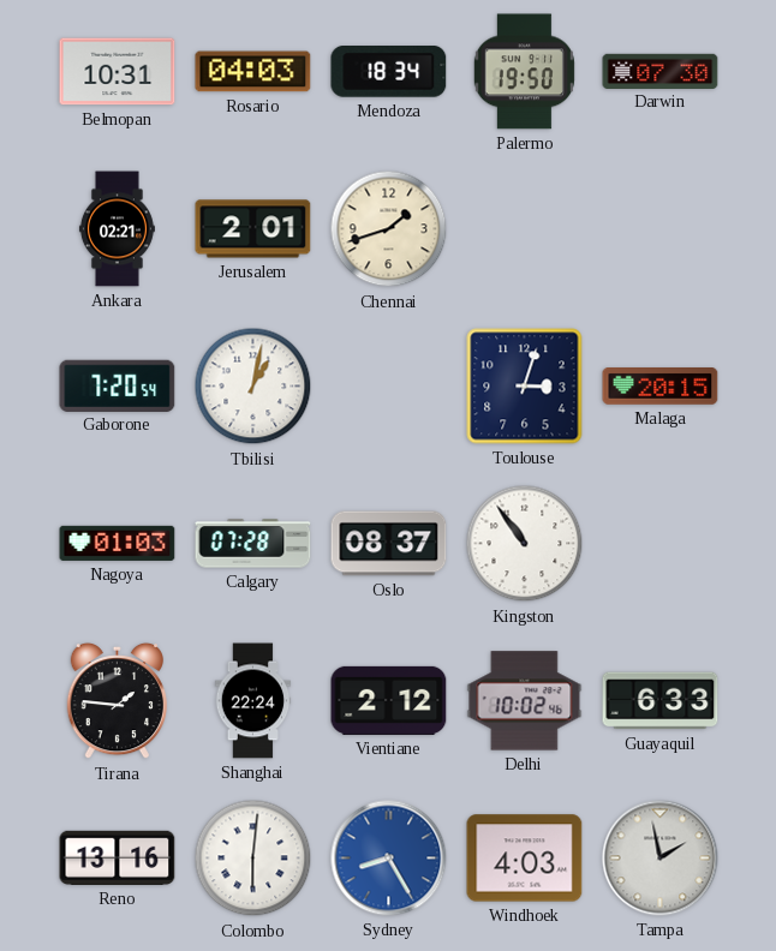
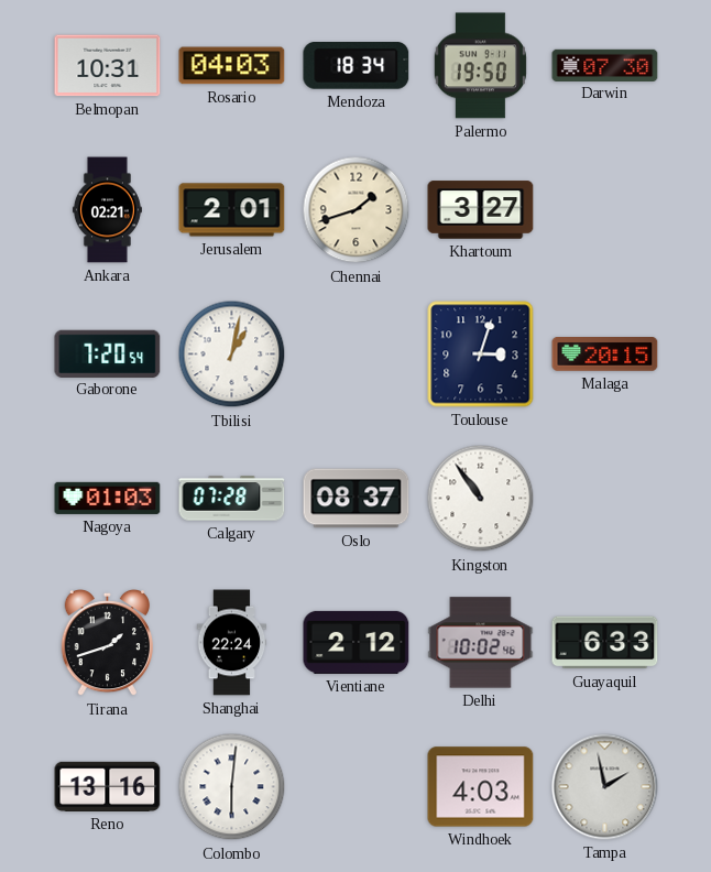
Khartoum: none -> 3:27 (481, 210)
Tirana: 1:46 -> 1:42 (107, 643)
Sydney: 8:25 -> none (389, 859)
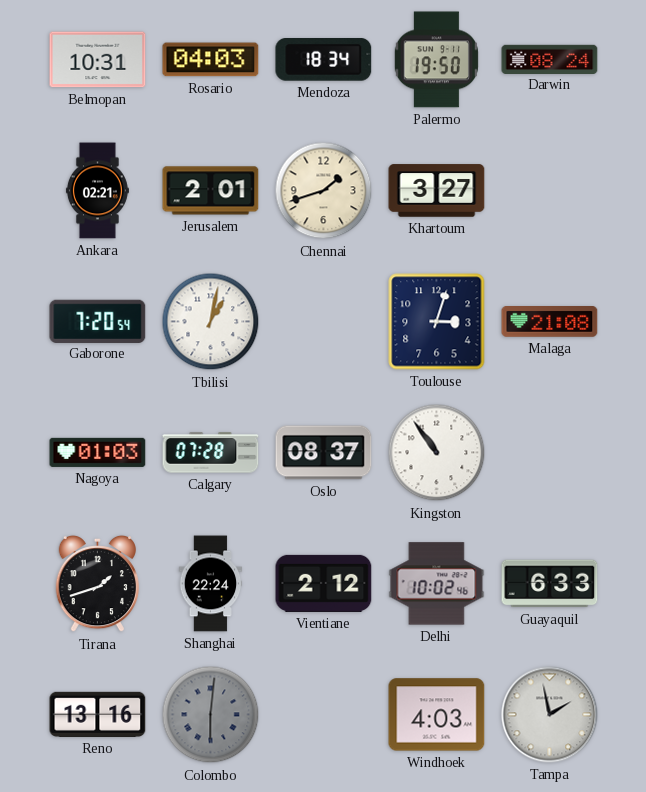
Darwin: 07:30 -> 08:24 (550, 59)
Malaga: 20:15 -> 21:08 (550, 322)
Colombo dial: white -> grey (211, 715)
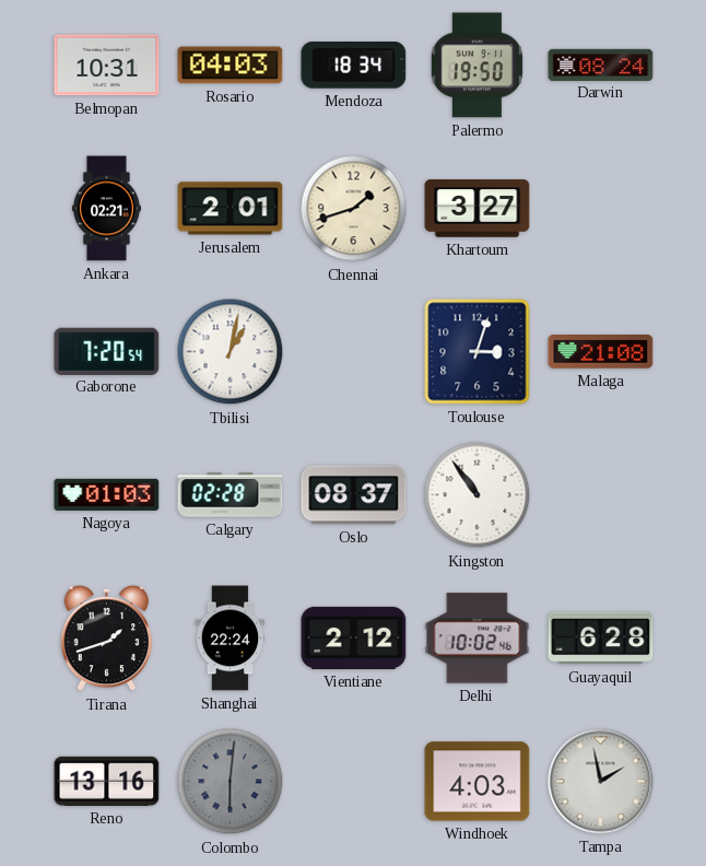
Calgary: 07:28 -> 02:28 (231, 495)
Guayaquil: 6:33 -> 6:28 (601, 639)
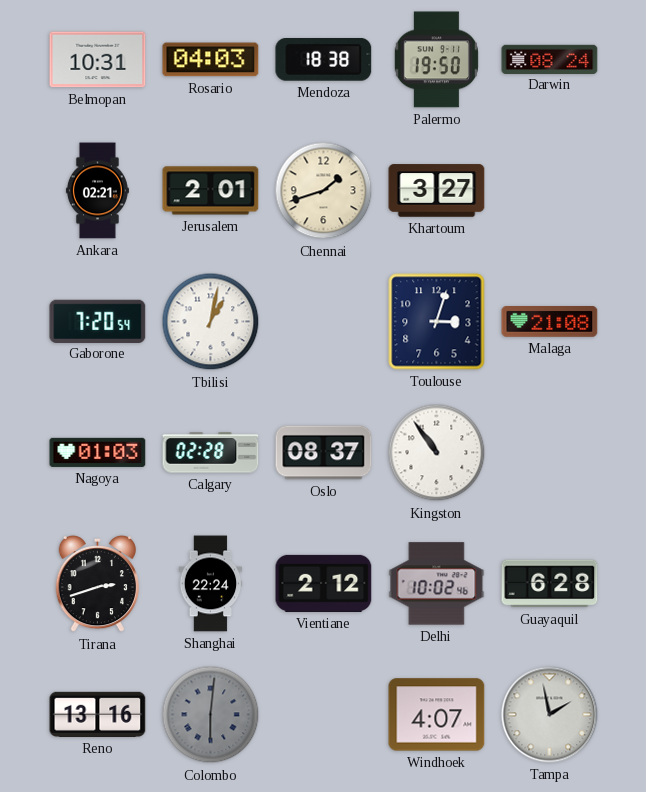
Mendoza: 18:34 -> 18:38 (324, 60)
Tirana: 1:42 -> 2:42 (97, 584)
Windhoek: 4:03 -> 4:07 (437, 715)
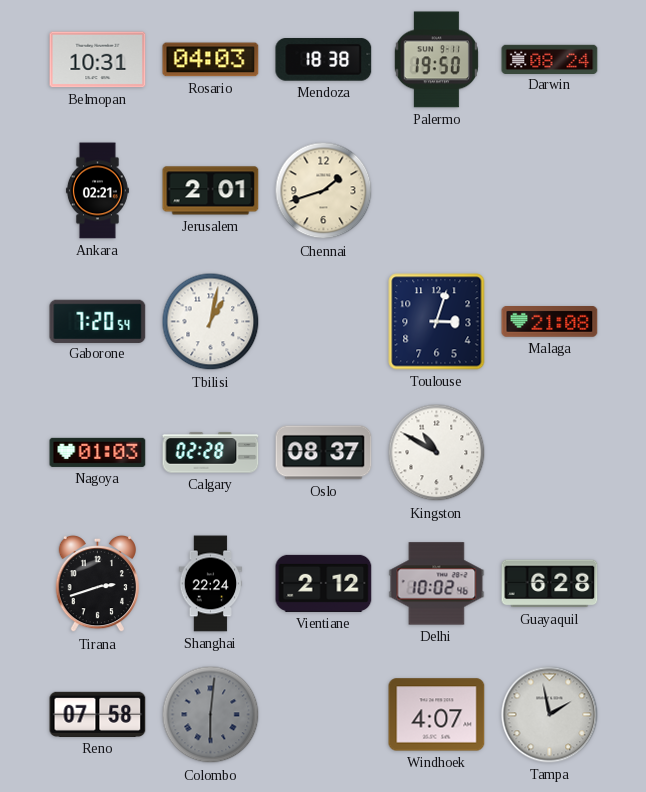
Khartoum: 3:27 -> none (437, 191)
Kingston: 10:54 -> 10:50 (437, 453)
Reno: 13:16 -> 07:58 (98, 714)
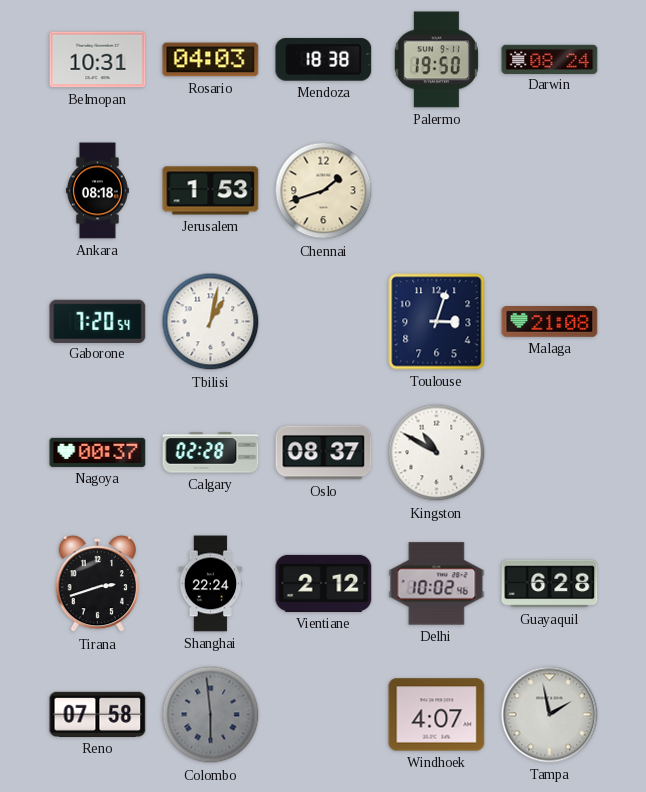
Ankara: 02:21 -> 08:18 (97, 191)
Jerusalem: 2:01 -> 1:53 (211, 191)
Nagoya: 01:03 -> 00:37 (98, 452)
Colombo: 6:01 -> 5:59 (211, 715)
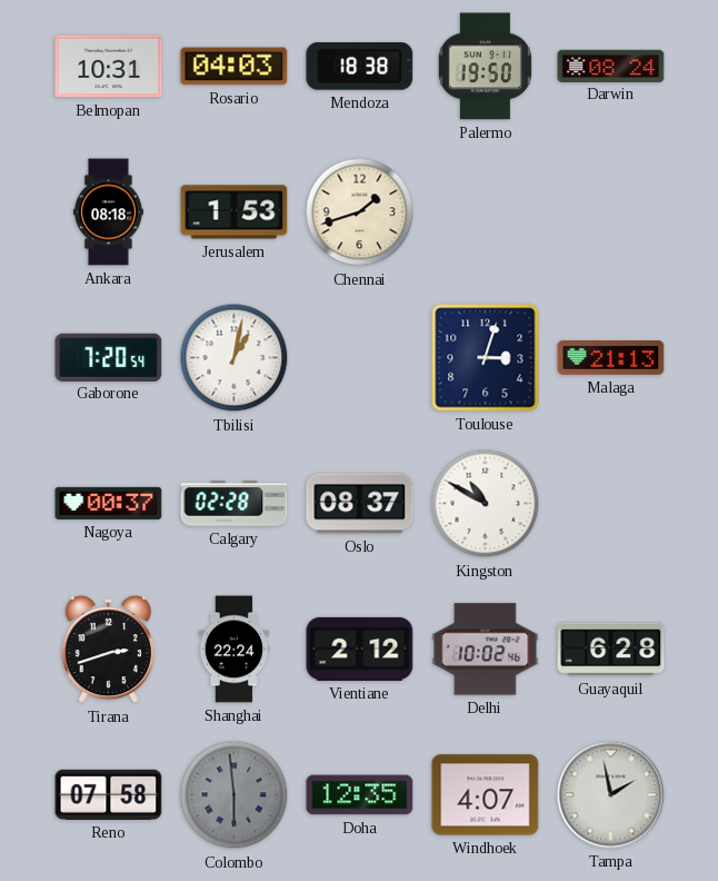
Malaga: 21:08 -> 21:13 (611, 358)
Doha: none -> 12:35 (360, 795)
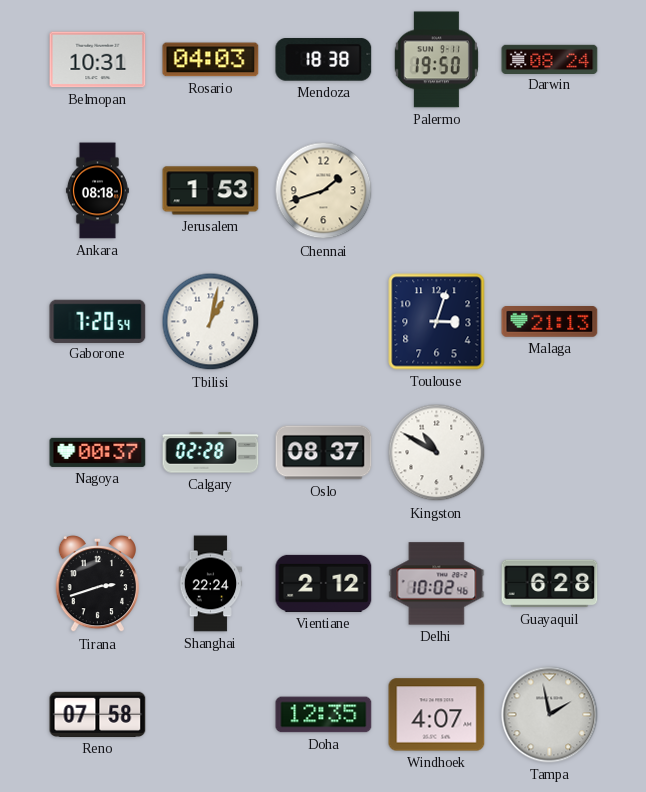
Colombo: 5:59 -> none (235, 795)
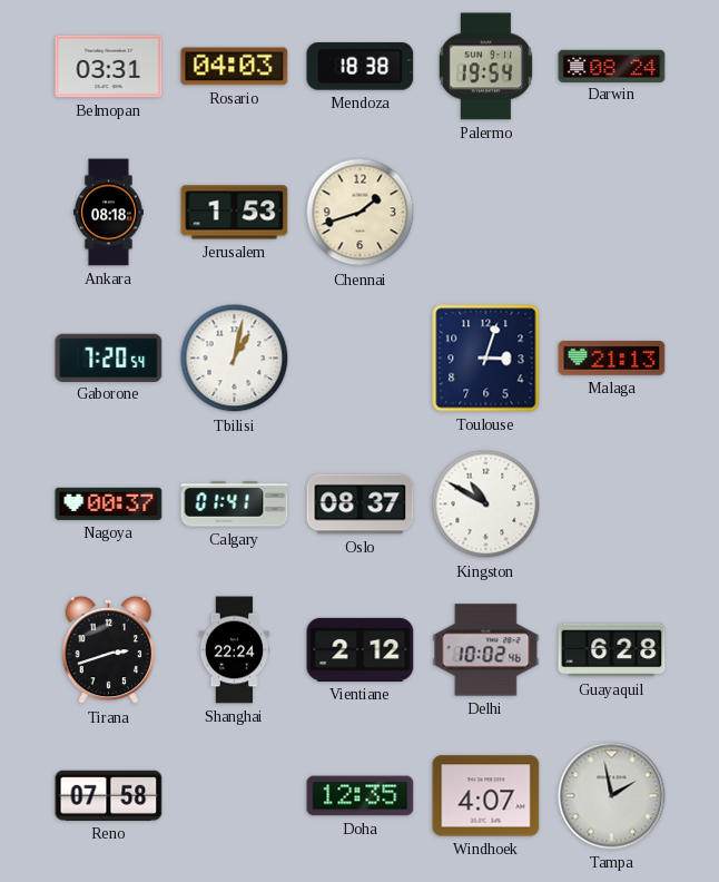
Belmopan: 10:31 -> 03:31 (109, 67)
Palermo: 19:50 -> 19:54 (485, 67)
Calgary: 02:28 -> 01:41 (235, 504)
